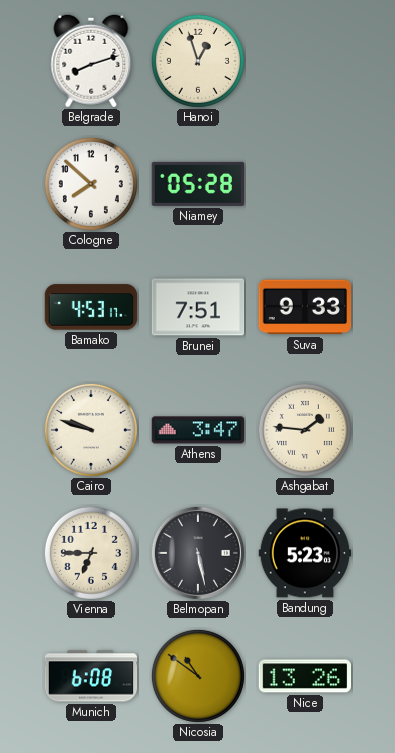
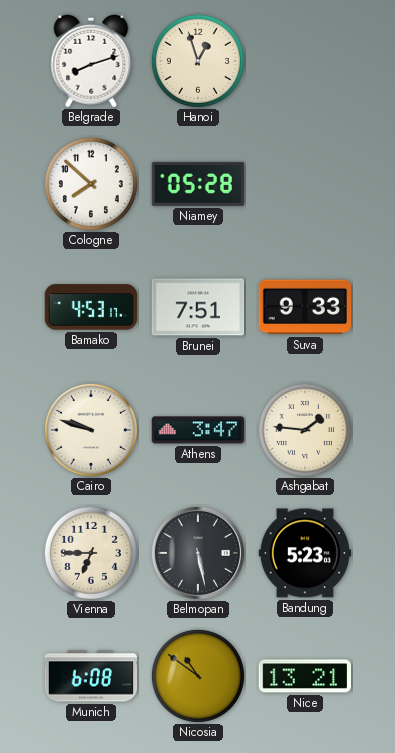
Nice: 13:26 -> 13:21 (305, 676)
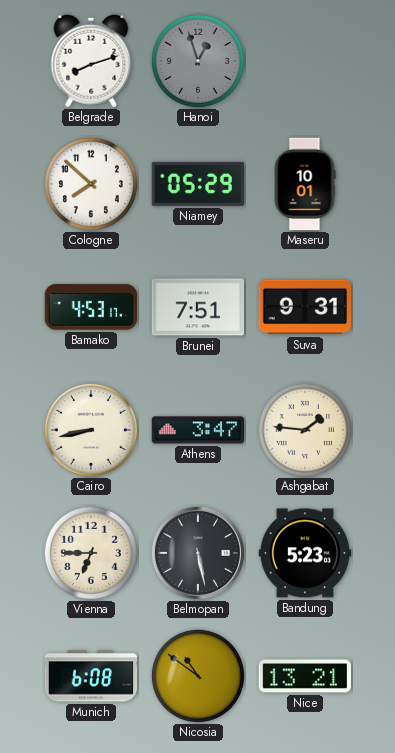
Hanoi dial: cream -> grey (198, 61)
Niamey: 05:28 -> 05:29 (197, 184)
Maseru: none -> 10:01 (305, 184)
Suva: 9:33 -> 9:31 (304, 307)
Cairo: 9:48 -> 8:43 (91, 430)
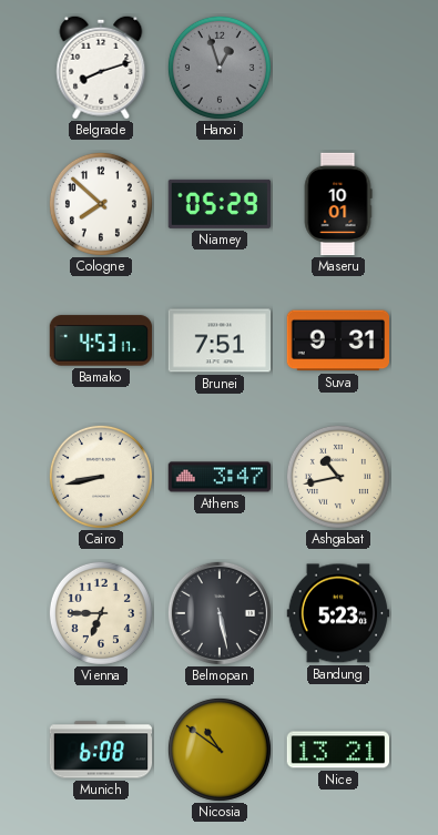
Ashgabat: 1:46 -> 10:43 (338, 477)
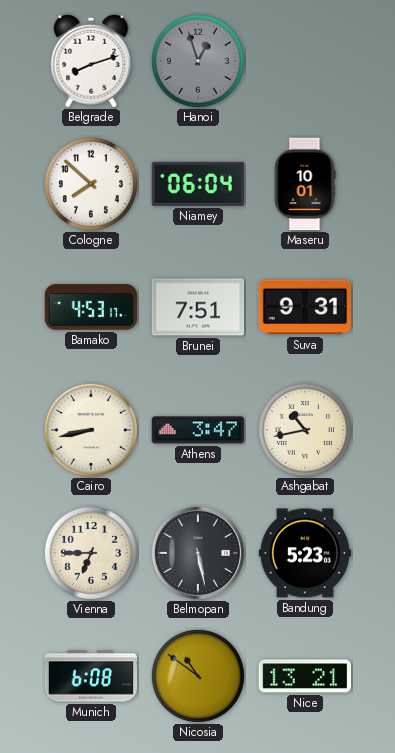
Niamey: 05:29 -> 06:04 (197, 184)
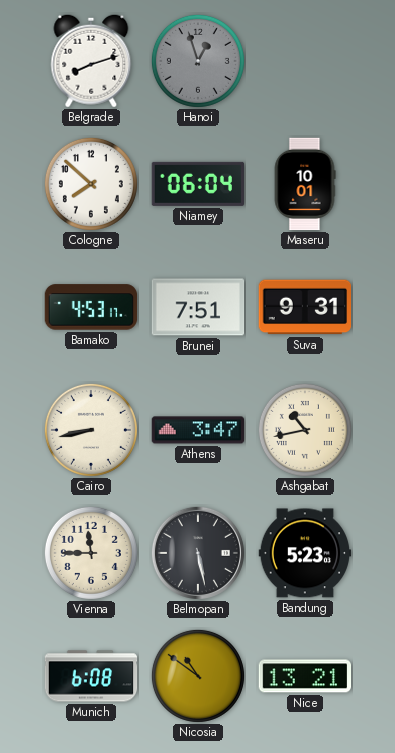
Vienna: 6:45 -> 11:45 (91, 553)
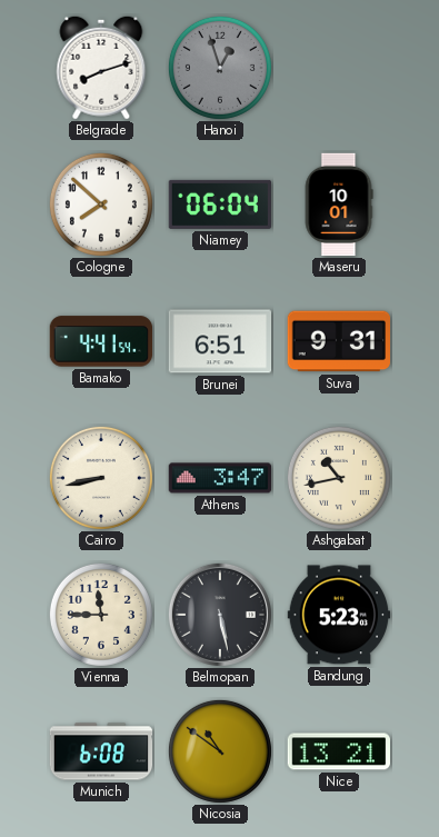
Bamako: 4:53 -> 4:41 (101, 341)
Brunei: 7:51 -> 6:51 (220, 341)
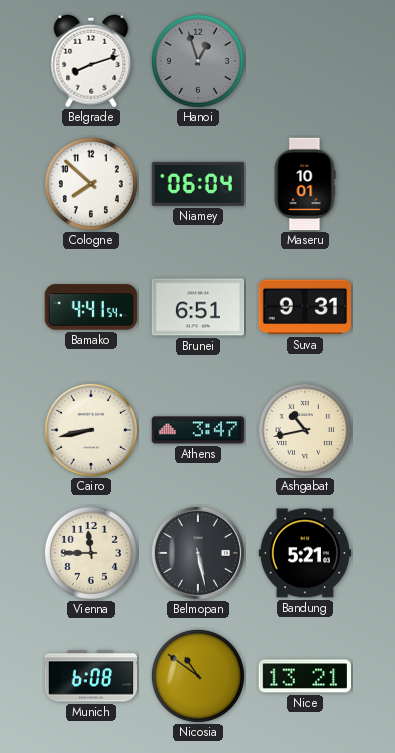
Bandung: 5:23 -> 5:21 (305, 553)
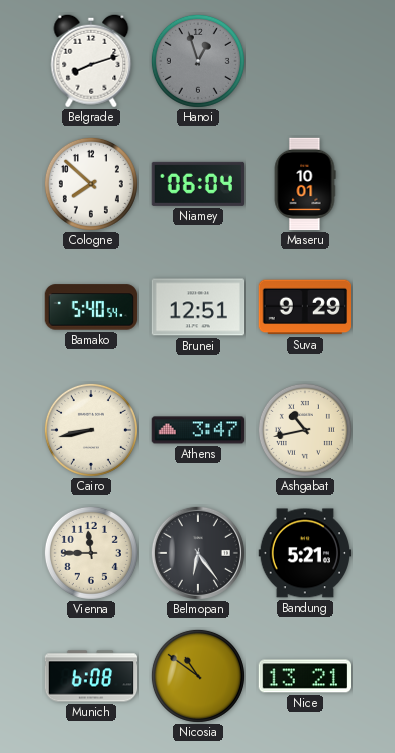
Bamako: 4:41 -> 5:40 (91, 307)
Brunei: 6:51 -> 12:51 (198, 307)
Suva: 9:31 -> 9:29 (304, 307)
Belmopan: 5:28 -> 6:24 (198, 553)
